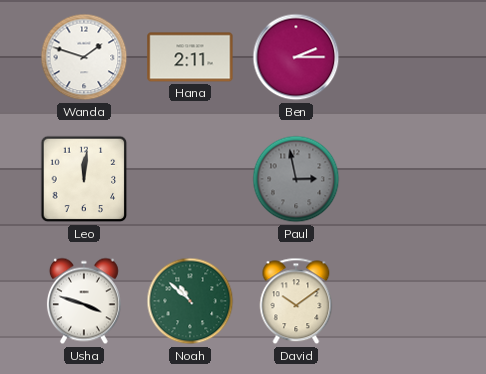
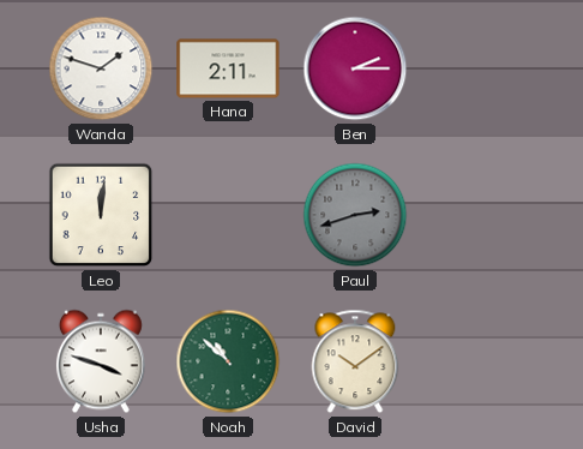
Paul: 2:58 -> 2:42 (355, 215)
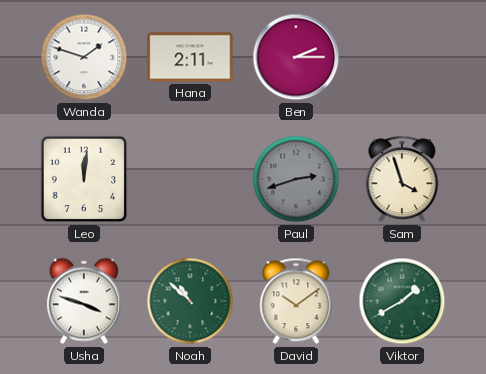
Sam: none -> 3:57 (402, 179)
Viktor: none -> 1:40 (402, 301)
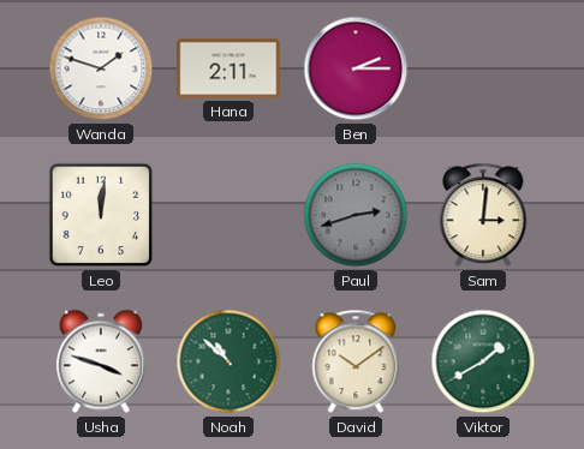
Sam: 3:57 -> 3:01 (483, 215)
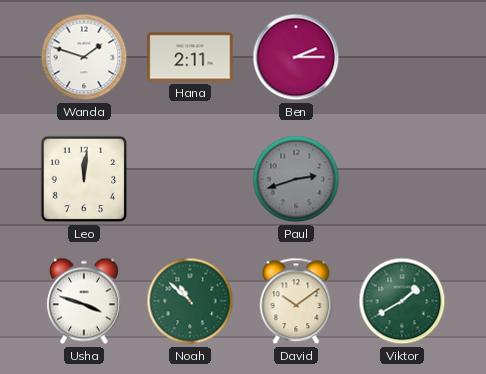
Sam: 3:01 -> none (483, 215)
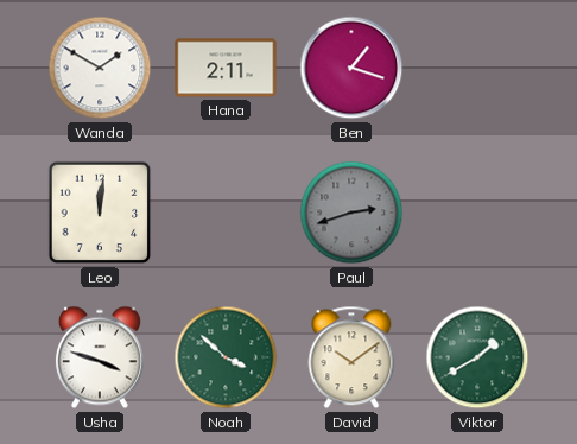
Wanda: 1:48 -> 1:50 (100, 68)
Ben: 2:15 -> 1:18 (351, 68)
Noah: 10:52 -> 3:52 (226, 357)
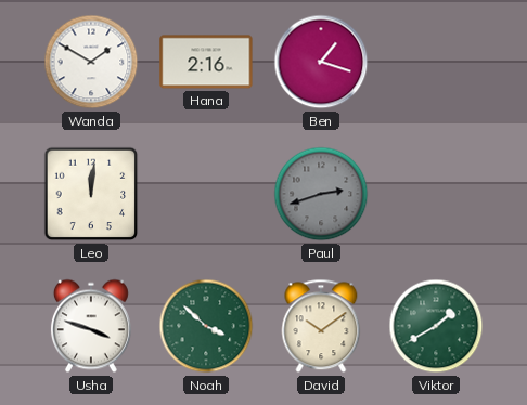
Hana: 2:11 -> 2:16 (206, 62)
